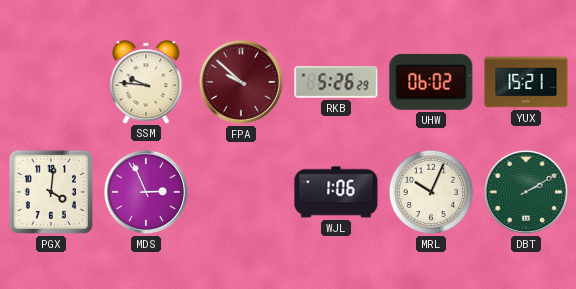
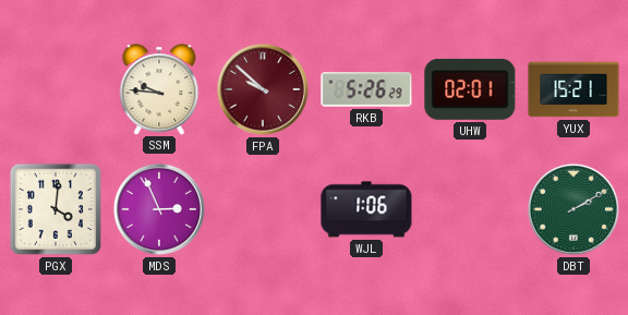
UHW: 06:02 -> 02:01 (470, 89)
MRL: 10:04 -> none (431, 192)
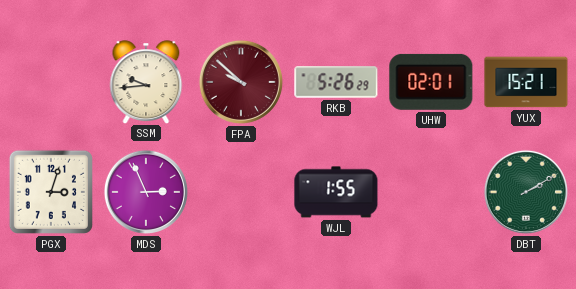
SSM: 9:46 -> 9:44 (146, 82)
PGX: 4:01 -> 3:03 (51, 192)
WJL: 1:06 -> 1:55 (336, 192)
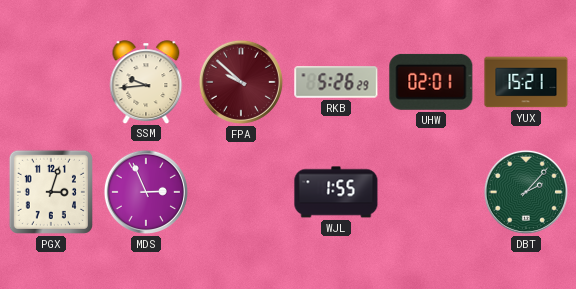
DBT: 2:10 -> 2:07 (526, 192)
